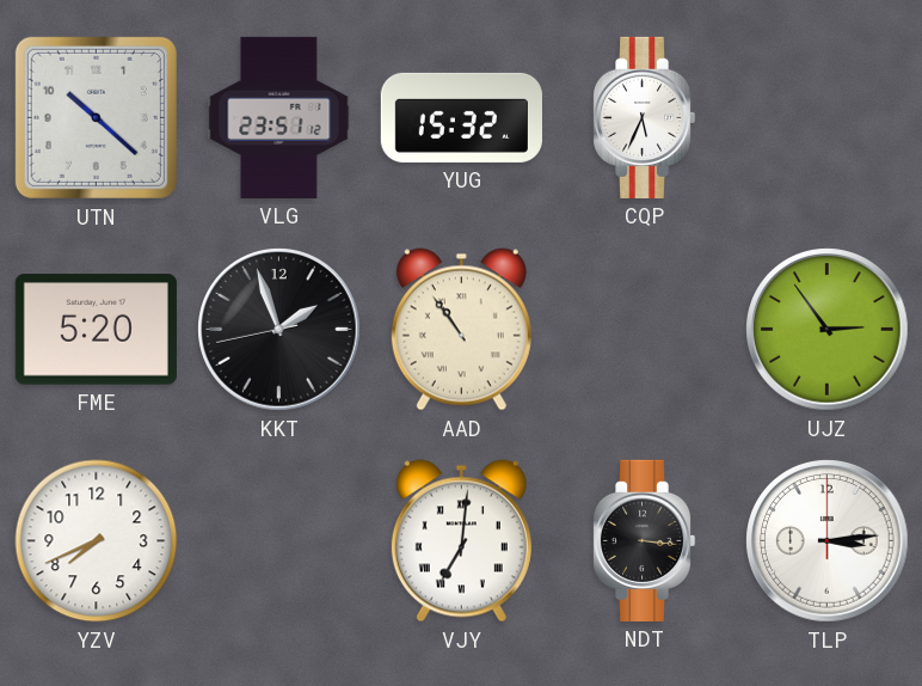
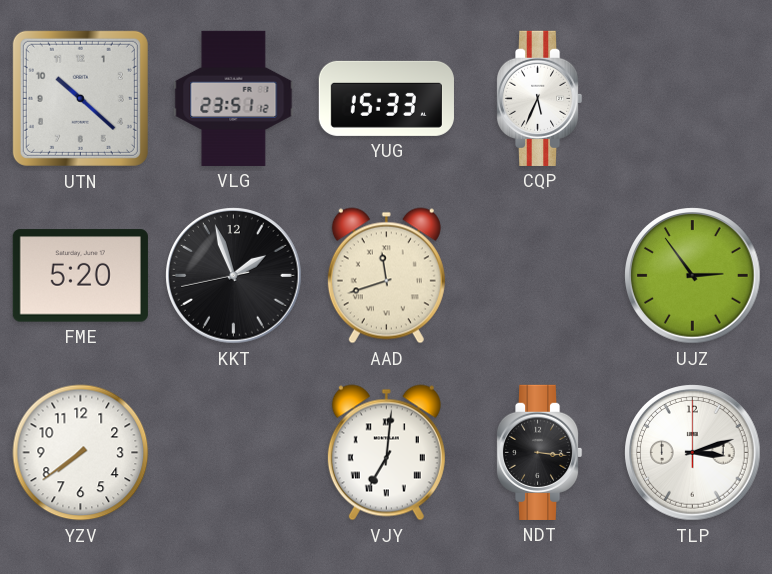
YUG: 15:32 -> 15:33 (386, 98)
AAD: 10:54 -> 11:42 (386, 276)
YZV: 7:41 -> 7:39 (81, 453)
TLP: 3:14 -> 3:12 (693, 453)
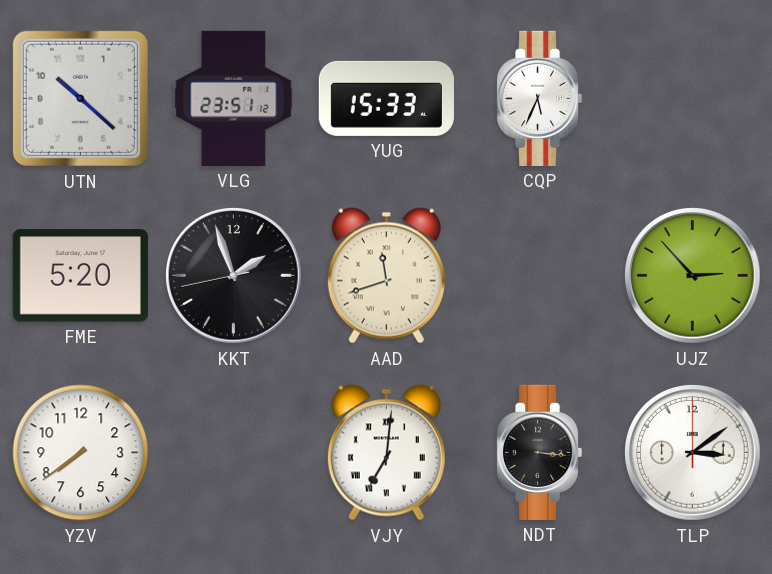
UJZ: 2:54 -> 2:53 (693, 276)
TLP: 3:12 -> 3:09 (693, 453)
